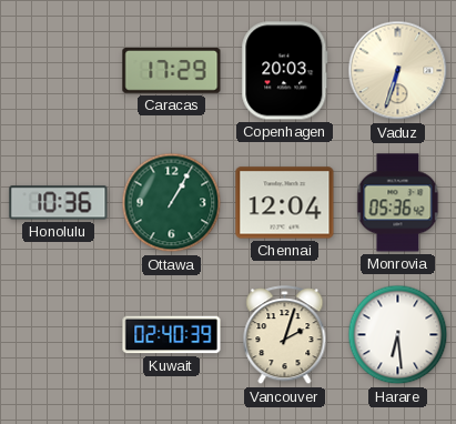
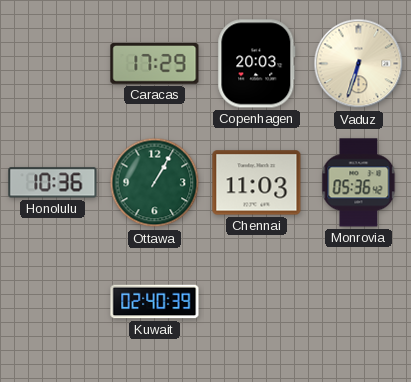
Chennai: 12:04 -> 11:03 (257, 183)
Vancouver: 2:03 -> none (285, 335)
Harare: 6:29 -> none (398, 335)
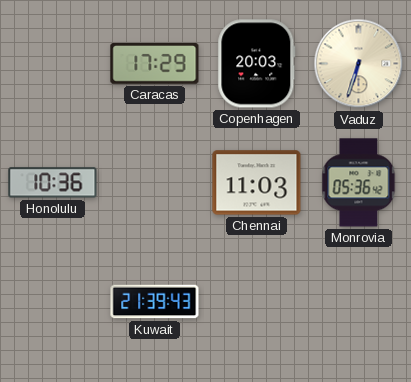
Ottawa: 1:05 -> none (155, 183)
Kuwait: 02:40 -> 21:39 (155, 302)
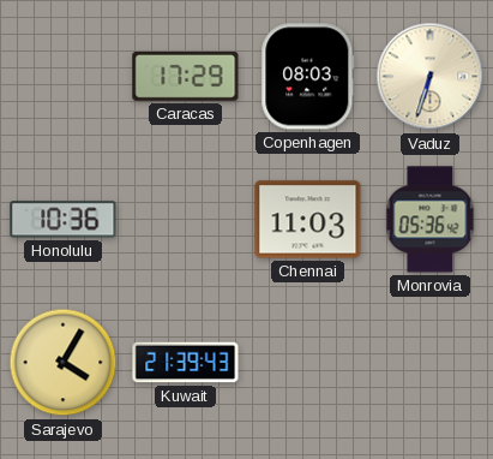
Copenhagen: 20:03 -> 08:03 (308, 77)
Sarajevo: none -> 4:05 (64, 363)
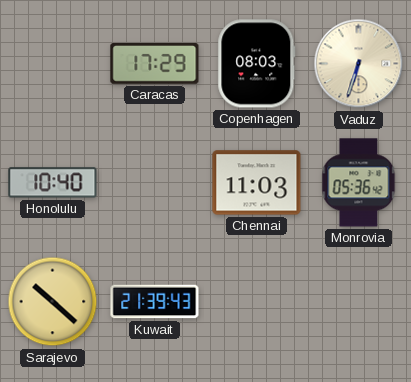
Honolulu: 10:36 -> 10:40 (53, 183)
Sarajevo: 4:05 -> 10:22 (53, 302)
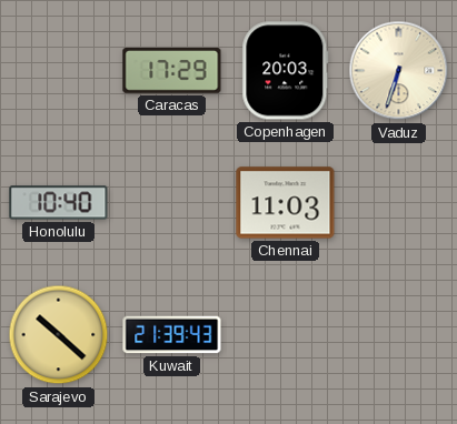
Copenhagen: 08:03 -> 20:03 (286, 71)
Monrovia: 05:36 -> none (359, 183)
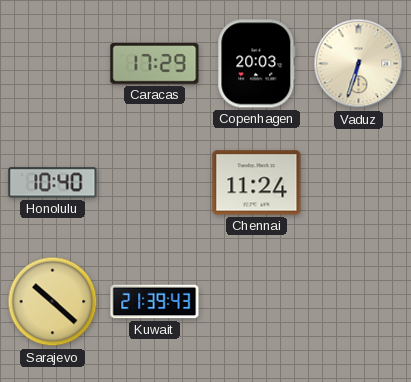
Chennai: 11:03 -> 11:24 (257, 183)
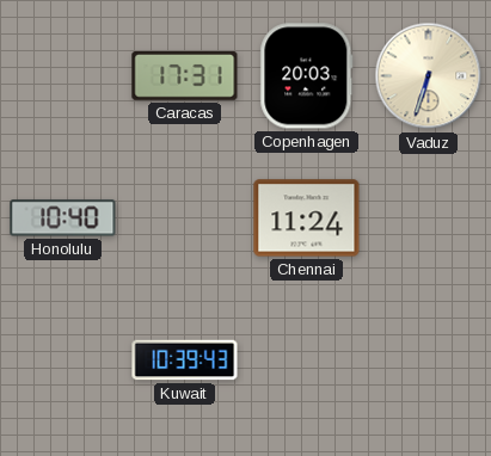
Caracas: 17:29 -> 17:31 (185, 76)
Sarajevo: 10:22 -> none (53, 302)
Kuwait: 21:39 -> 10:39 (185, 361)
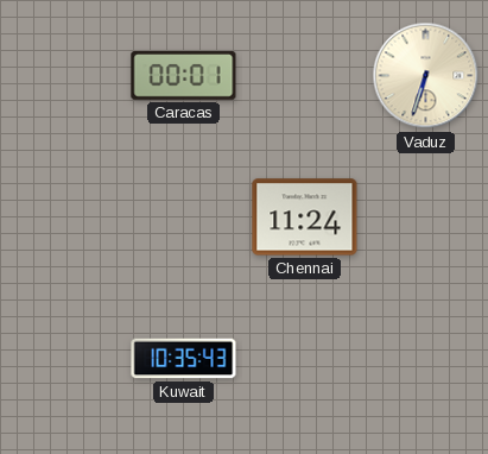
Caracas: 17:31 -> 00:01 (184, 76)
Copenhagen: 20:03 -> none (307, 76)
Honolulu: 10:40 -> none (63, 218)
Kuwait: 10:39 -> 10:35 (184, 359)
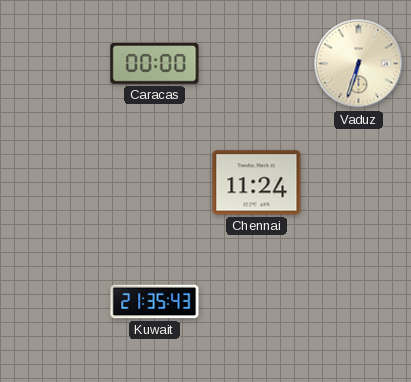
Caracas: 00:01 -> 00:00 (155, 64)
Kuwait: 10:35 -> 21:35 (155, 302)
